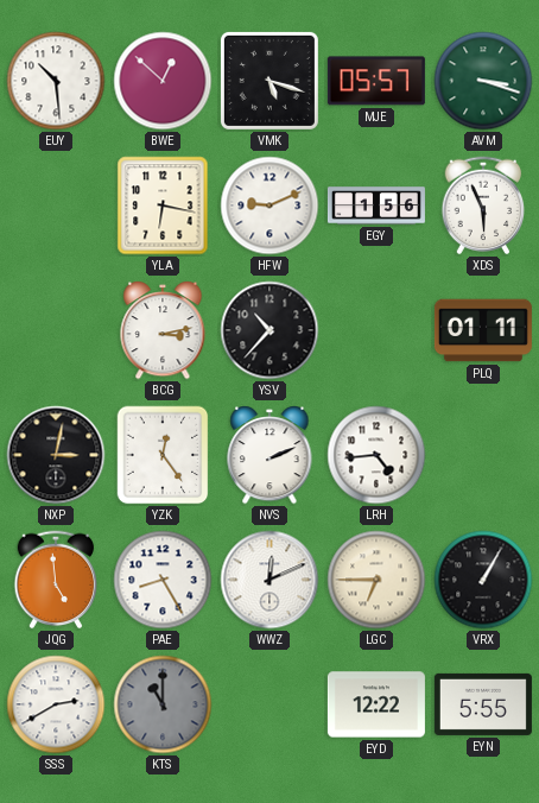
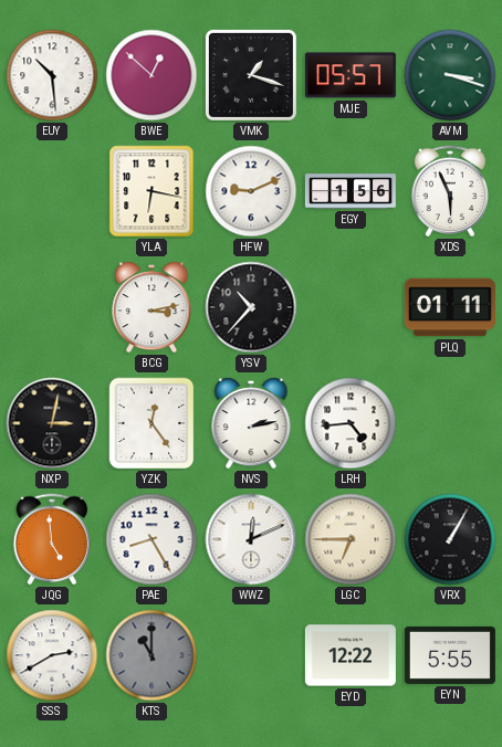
VMK: 5:18 -> 1:18 (251, 75)
NVS: 2:11 -> 2:13 (251, 424)
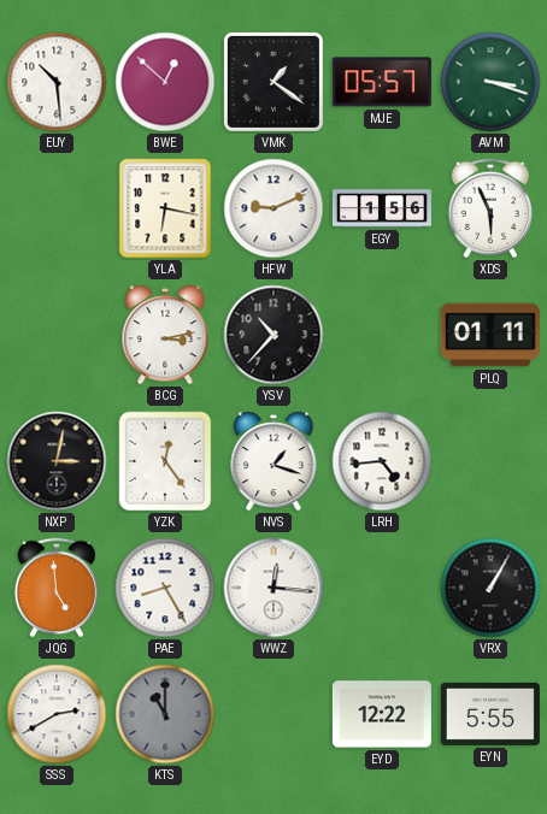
VMK: 1:18 -> 1:21 (273, 82)
NVS: 2:13 -> 1:18 (273, 462)
WWZ: 12:11 -> 12:16 (273, 588)
LGC: 6:45 -> none (351, 539)
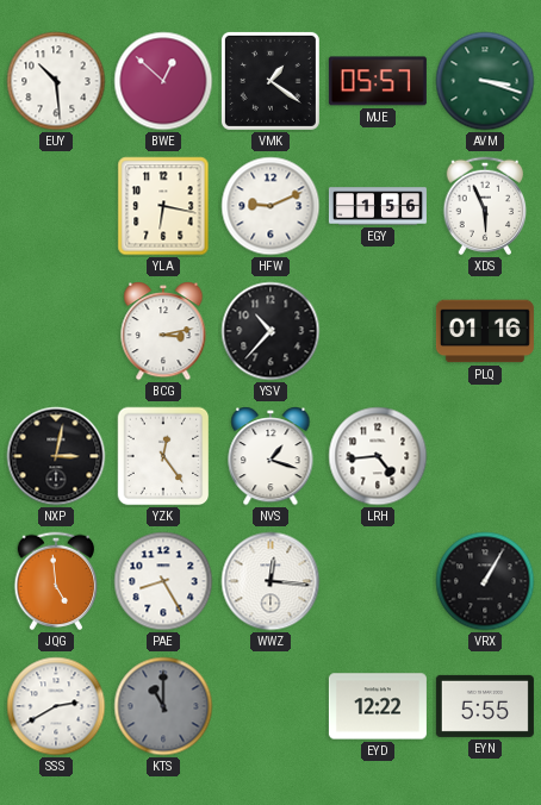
PLQ: 01:11 -> 01:16 (485, 331)
